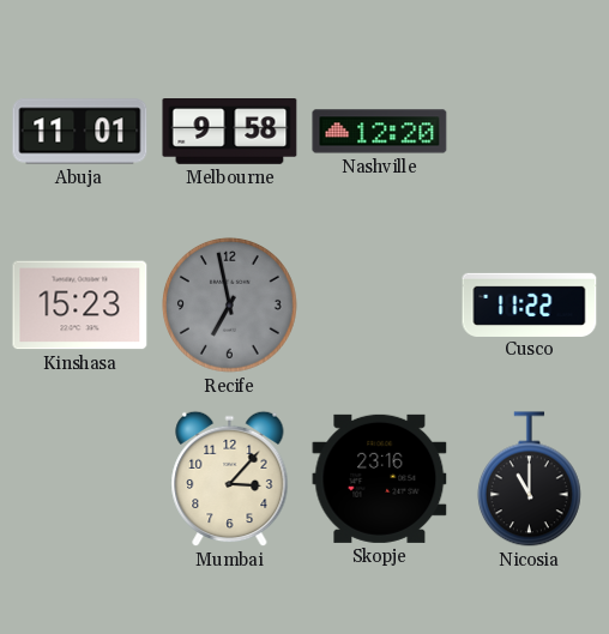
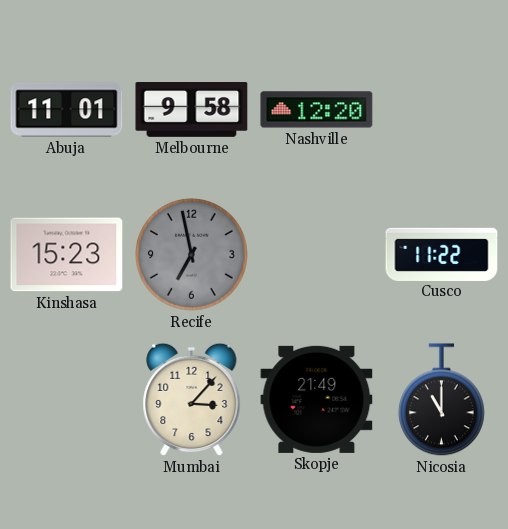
Skopje: 23:16 -> 21:49 (317, 399)
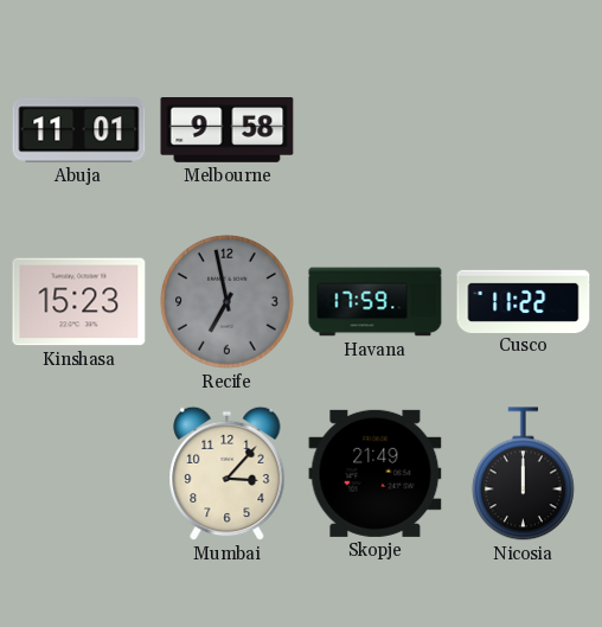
Nashville: 12:20 -> none (317, 110)
Havana: none -> 17:59 (376, 302)
Nicosia: 11:00 -> 12:00 (523, 474)
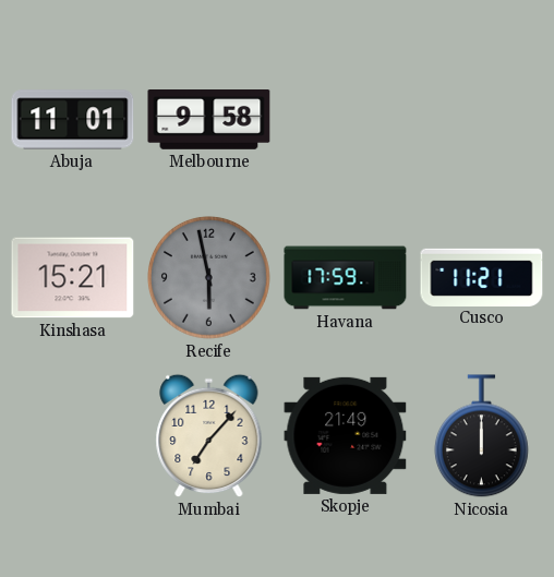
Kinshasa: 15:23 -> 15:21 (73, 278)
Recife: 6:58 -> 5:58 (209, 278)
Cusco: 11:22 -> 11:21 (482, 277)
Mumbai: 3:07 -> 7:07 (209, 436)
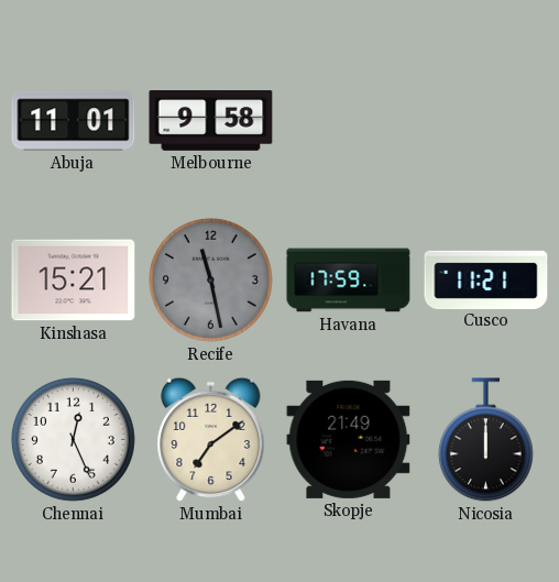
Recife: 5:58 -> 11:28 (211, 281)
Chennai: none -> 12:26 (74, 440)
Mumbai: 7:07 -> 7:09 (211, 440)
